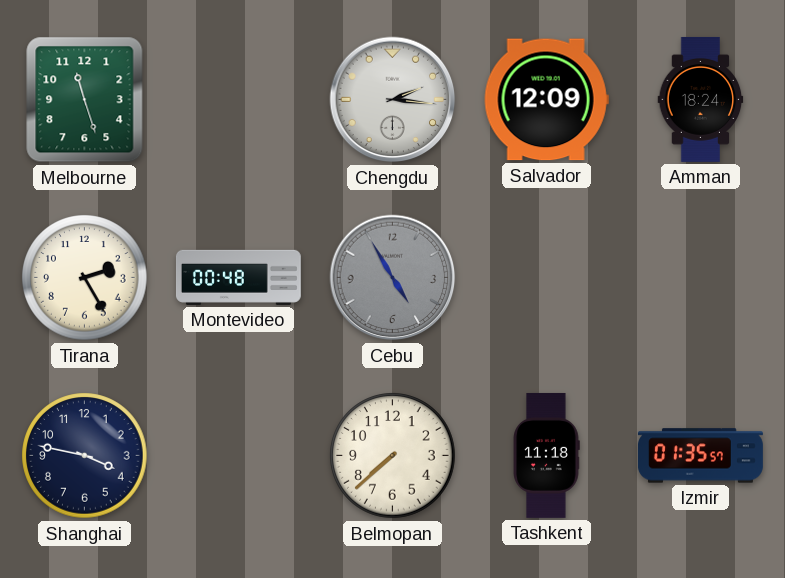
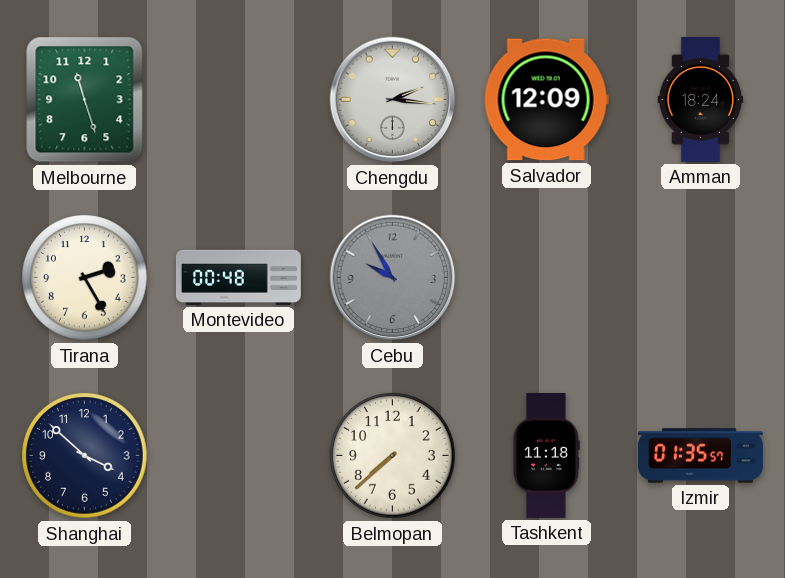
Cebu: 4:55 -> 9:55 (393, 278)
Shanghai: 3:47 -> 3:52 (85, 456)
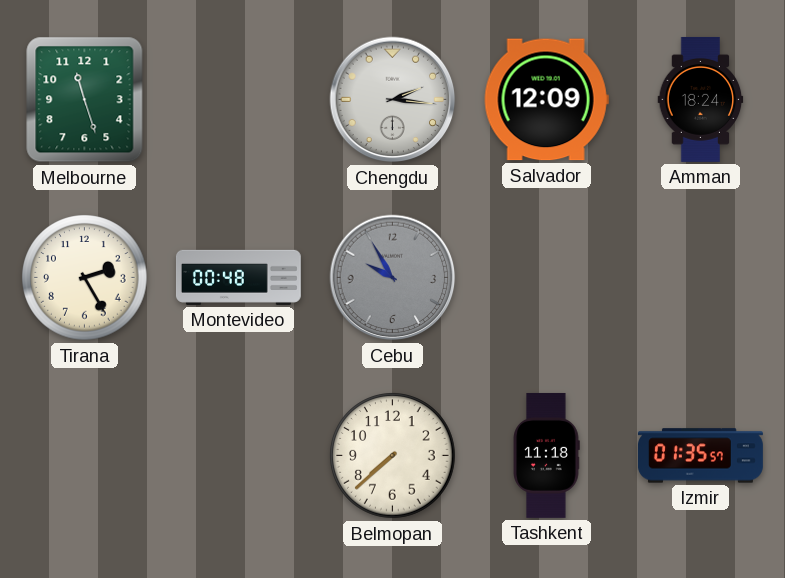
Shanghai: 3:52 -> none (85, 456)
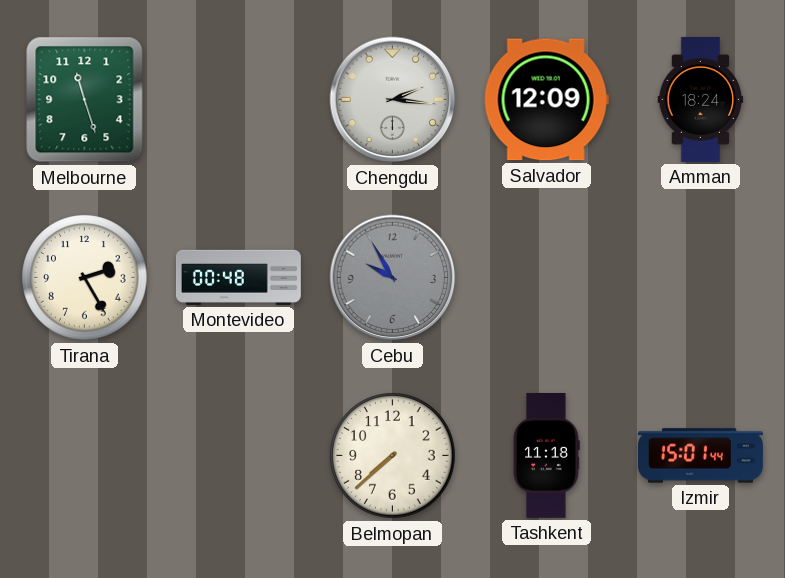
Izmir: 01:35 -> 15:01 (700, 456)
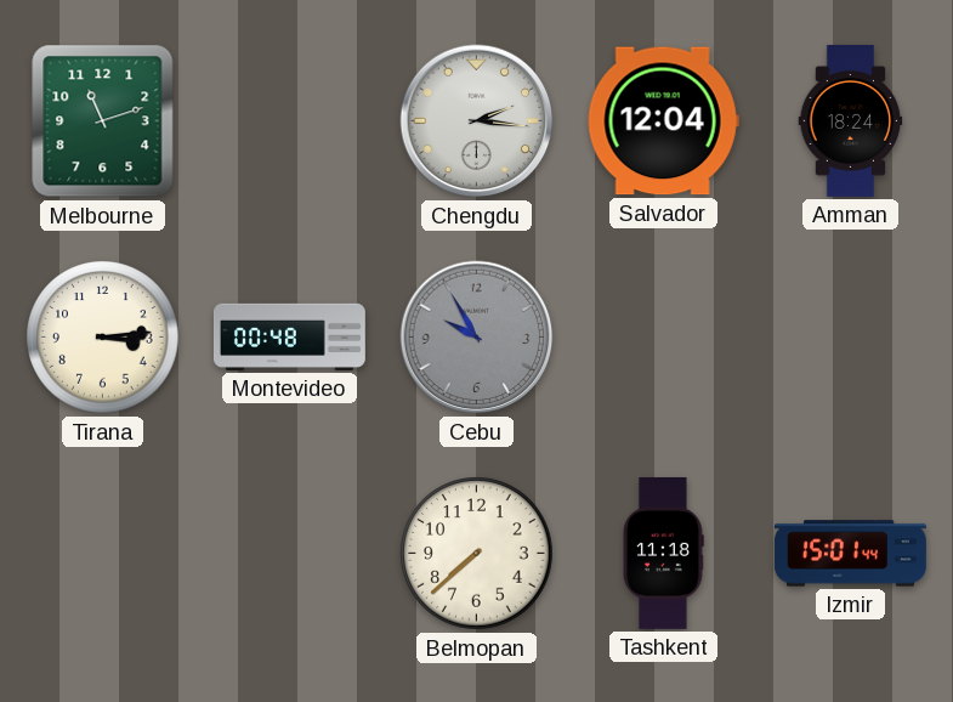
Melbourne: 11:27 -> 11:12 (103, 121)
Salvador: 12:09 -> 12:04 (663, 121)
Tirana: 2:25 -> 3:14 (103, 338)
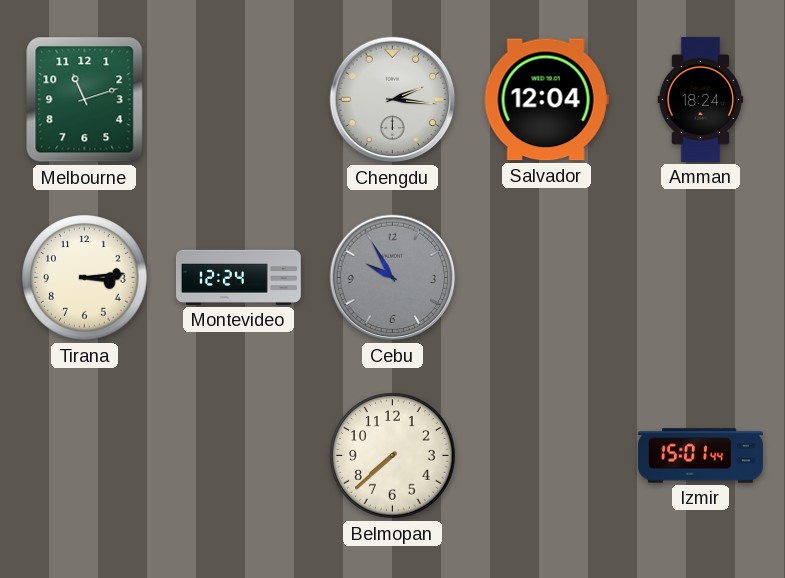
Montevideo: 00:48 -> 12:24 (238, 277)
Tashkent: 11:18 -> none (663, 553)
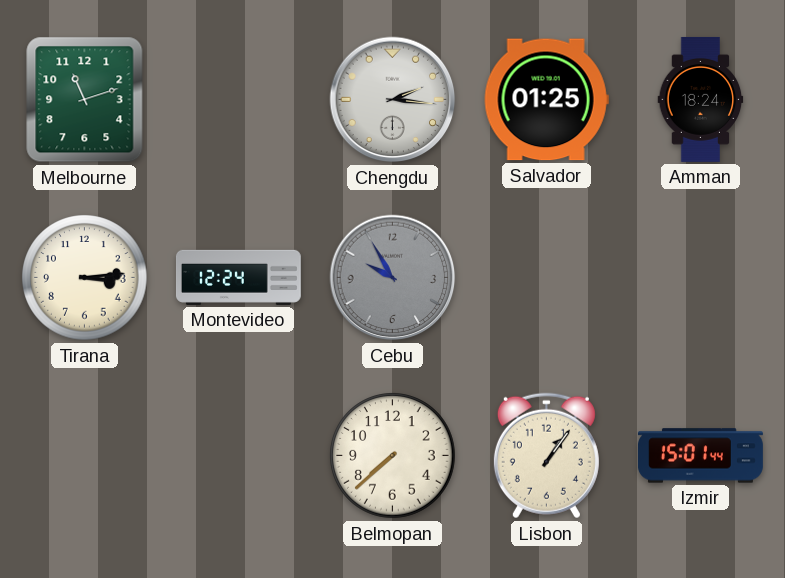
Salvador: 12:04 -> 01:25 (546, 100)
Lisbon: none -> 1:06 (546, 456)
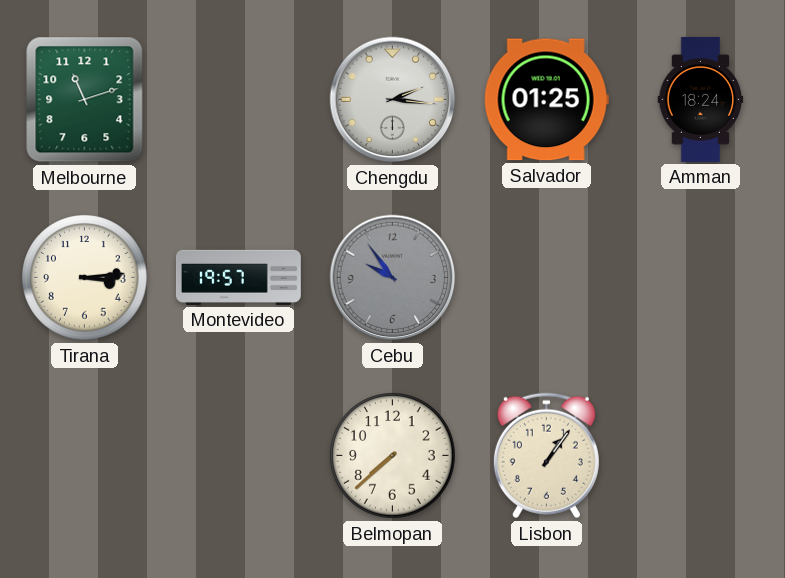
Montevideo: 12:24 -> 19:57 (238, 277)
Cebu: 9:55 -> 9:54 (393, 278)
Izmir: 15:01 -> none (700, 456)
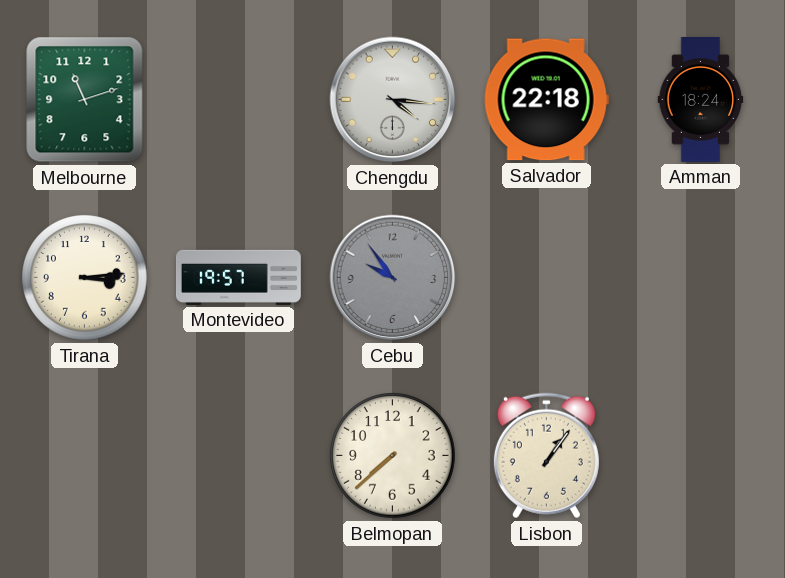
Chengdu: 2:16 -> 4:16 (393, 100)
Salvador: 01:25 -> 22:18 (546, 100)
